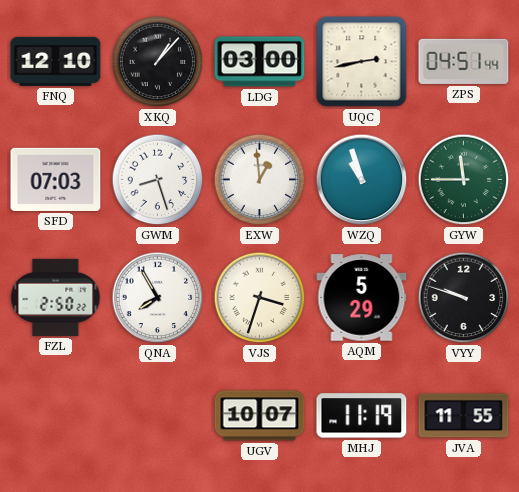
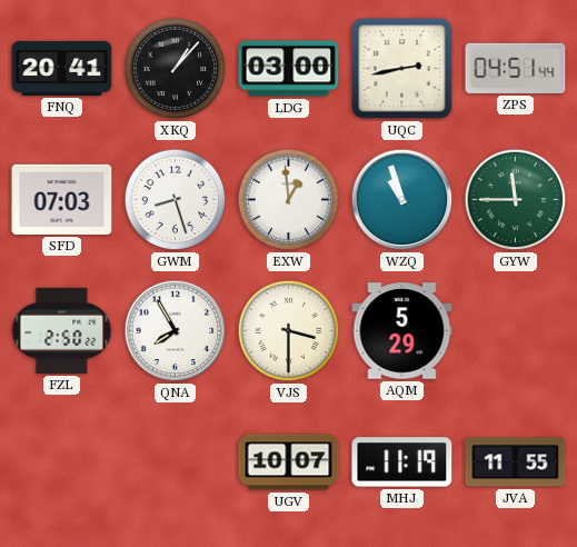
FNQ: 12:10 -> 20:41 (62, 68)
VJS: 3:33 -> 3:30 (289, 331)
VYY: 9:48 -> none (464, 298)
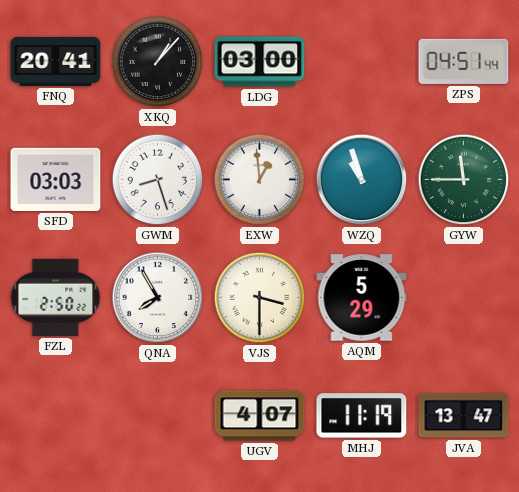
UQC: 2:43 -> none (402, 69)
SFD: 07:03 -> 03:03 (56, 179)
UGV: 10:07 -> 4:07 (260, 416)
JVA: 11:55 -> 13:47 (464, 416)
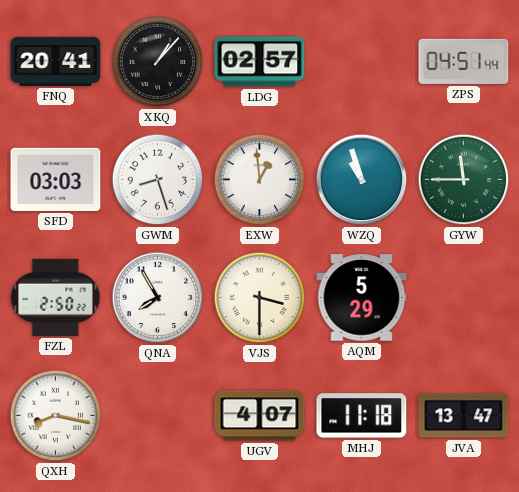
LDG: 03:00 -> 02:57 (260, 62)
QXH: none -> 8:17 (56, 416)
MHJ: 11:19 -> 11:18 (362, 416)
